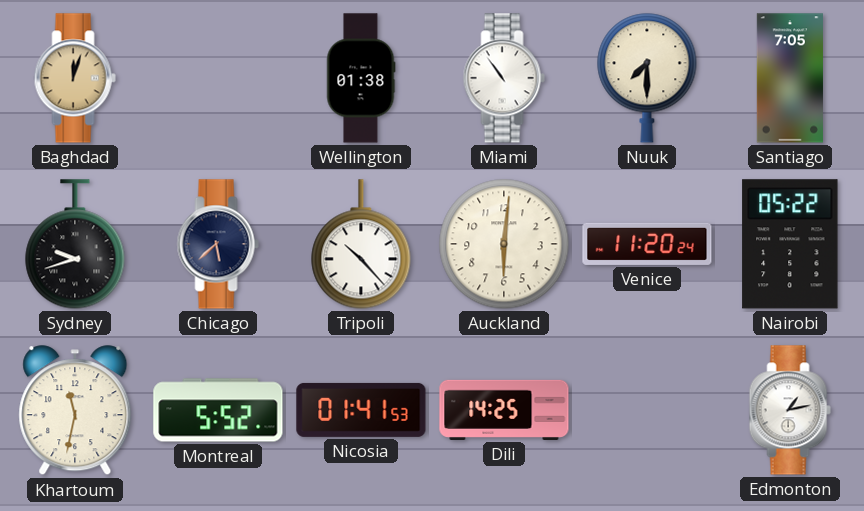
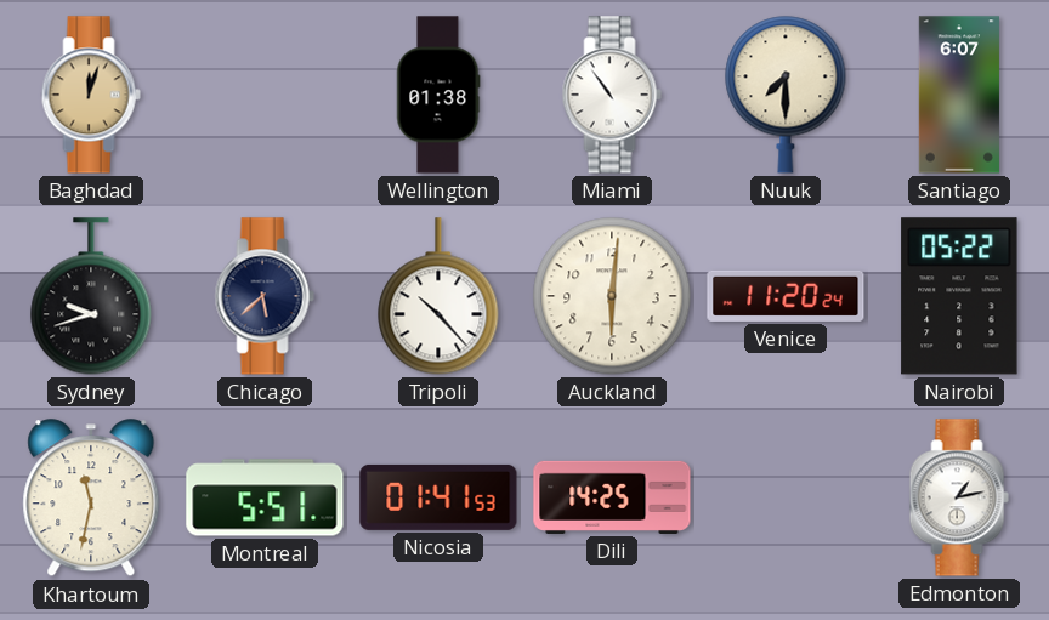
Santiago: 7:05 -> 6:07 (959, 95)
Montreal: 5:52 -> 5:51 (265, 497)
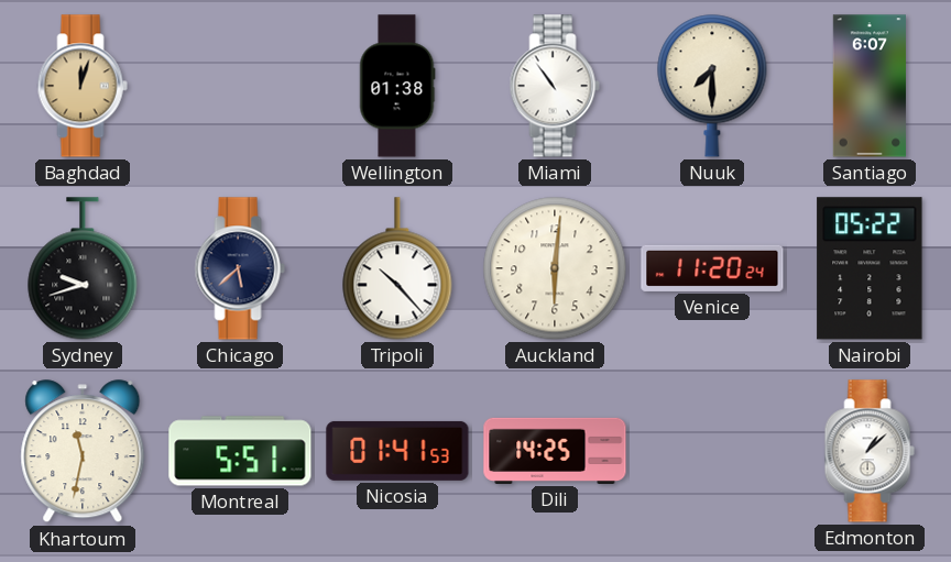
Edmonton: 1:13 -> 1:08 (870, 451)
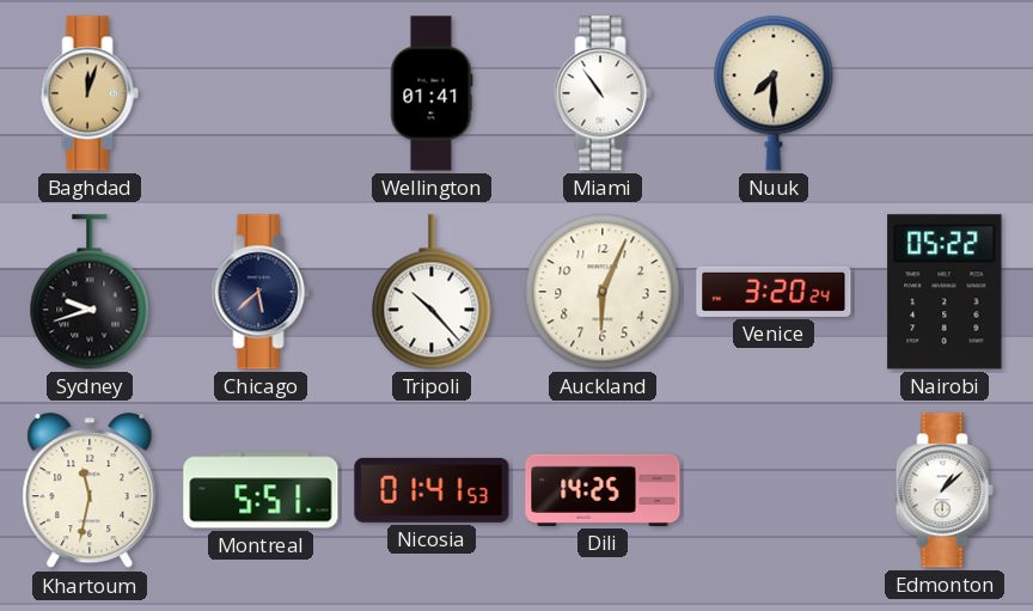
Wellington: 01:38 -> 01:41 (432, 93)
Santiago: 6:07 -> none (870, 86)
Auckland: 6:01 -> 6:04 (603, 292)
Venice: 11:20 -> 3:20 (774, 292)
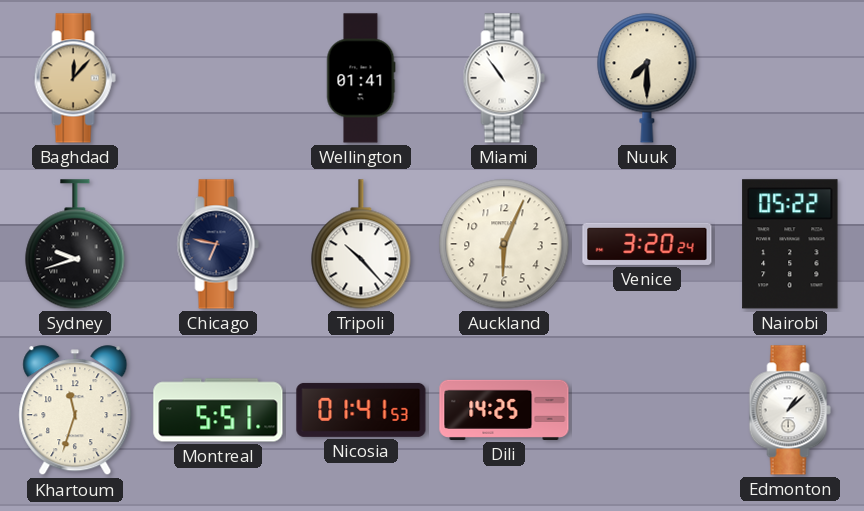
Baghdad: 12:03 -> 12:07 (75, 78)
Chicago: 5:38 -> 6:47 (218, 244)
Khartoum: 11:32 -> 11:33 (75, 411)
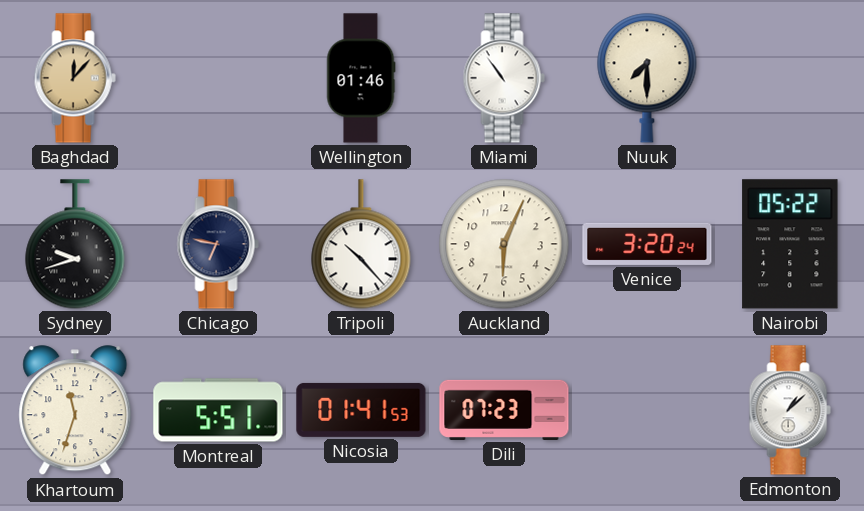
Wellington: 01:41 -> 01:46 (361, 78)
Dili: 14:25 -> 07:23 (504, 410)
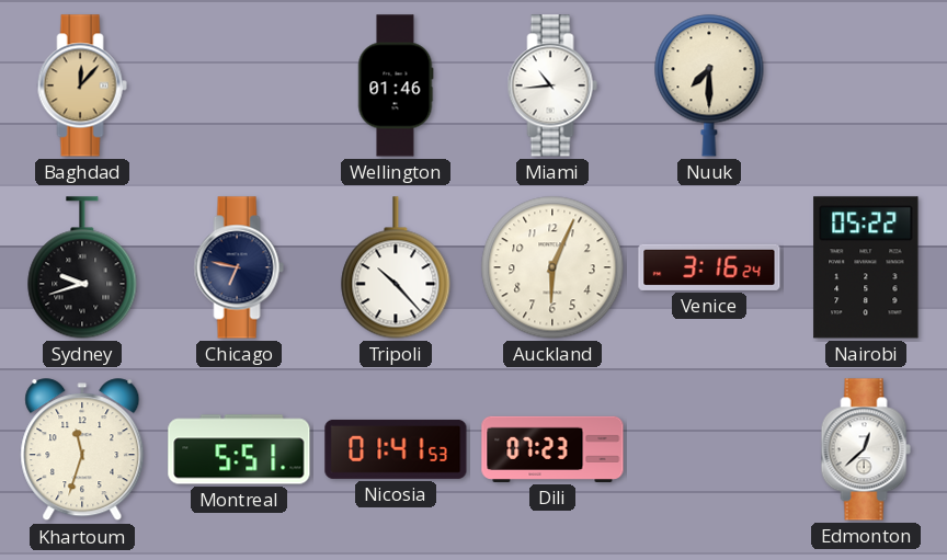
Miami: 10:54 -> 10:44 (552, 85)
Venice: 3:20 -> 3:16 (709, 267)
Edmonton: 1:08 -> 12:38 (866, 449)
